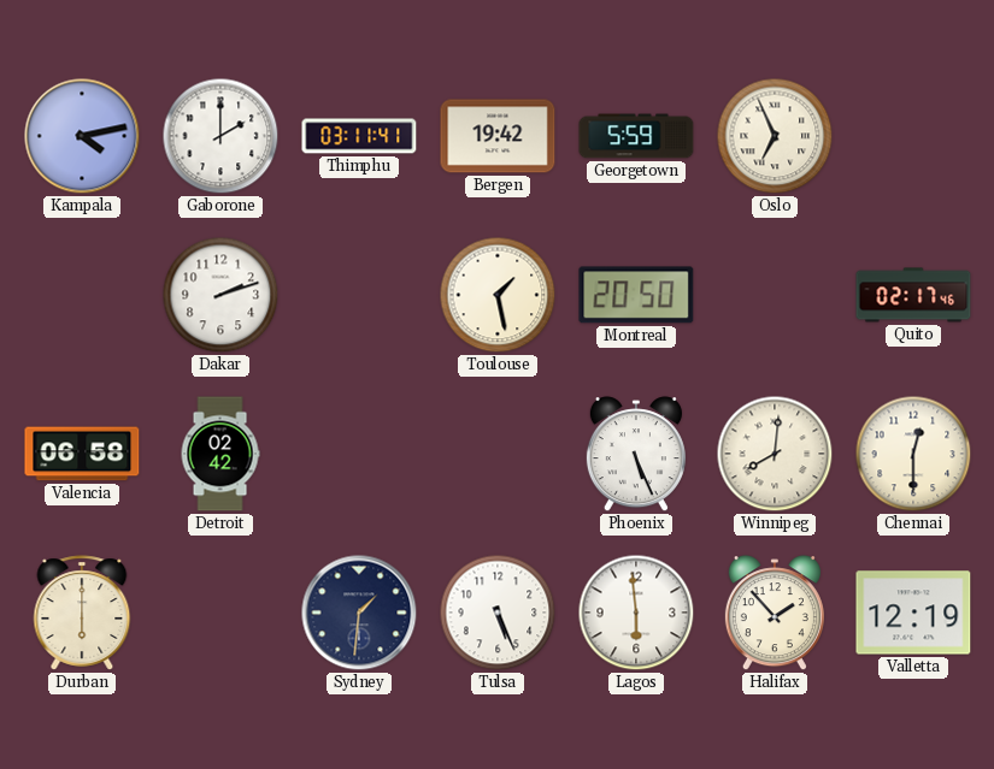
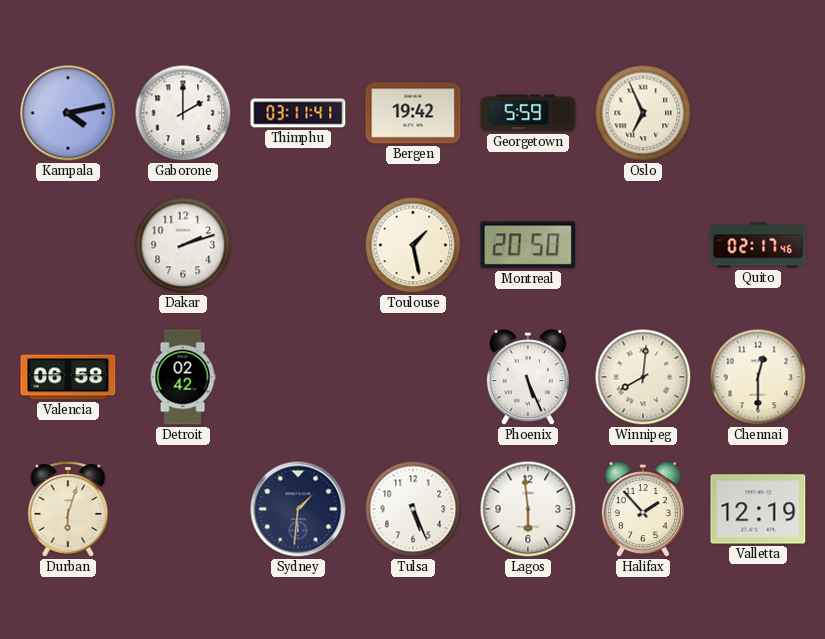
Durban: 6:00 -> 6:03 (68, 509)
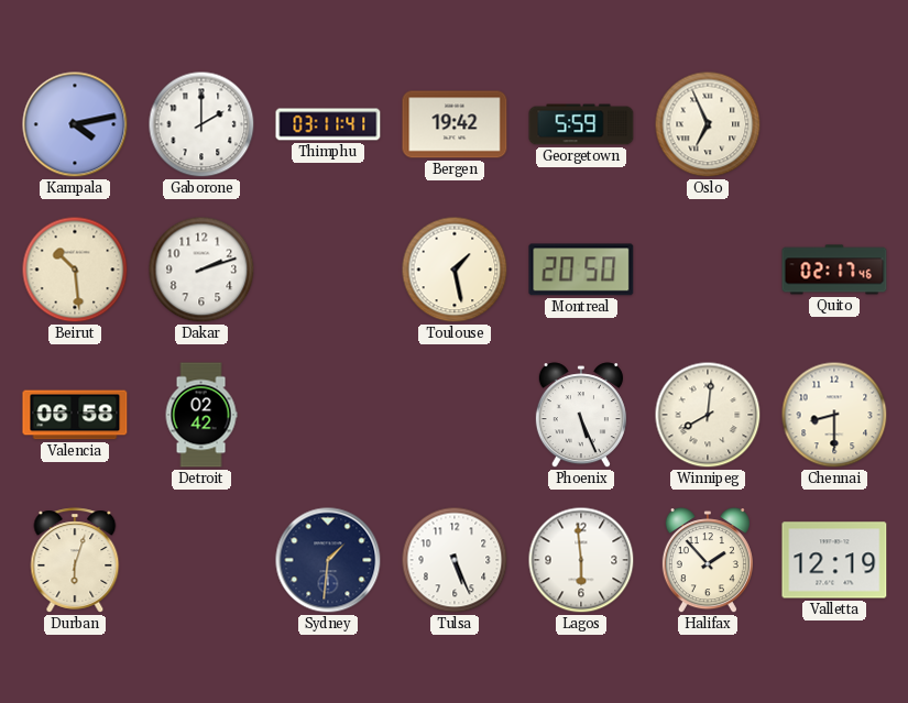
Beirut: none -> 10:29 (75, 270)
Chennai: 12:30 -> 8:30 (834, 415)
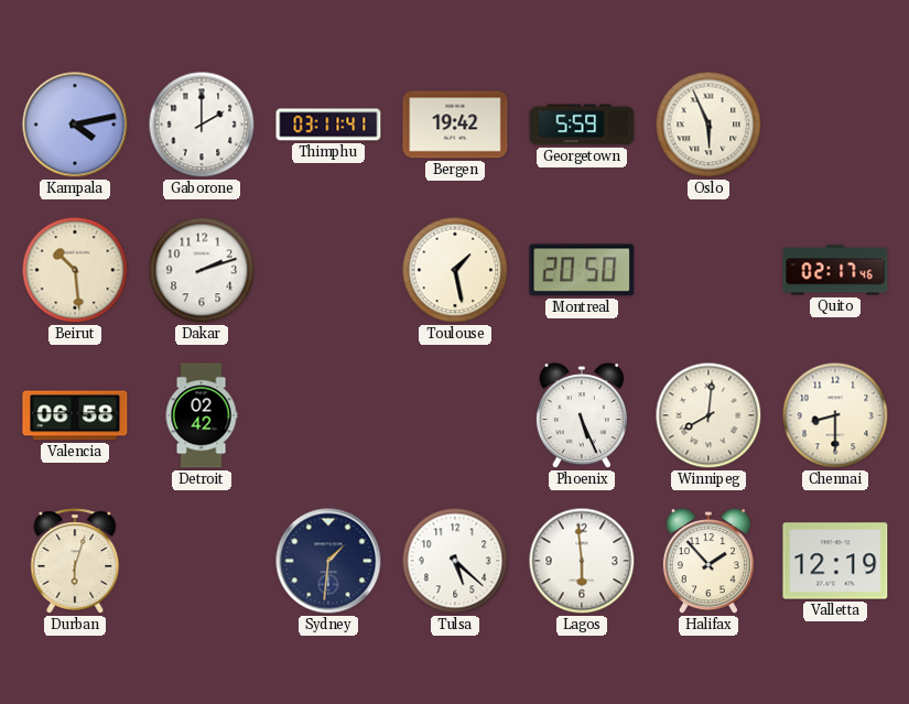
Oslo: 6:56 -> 5:56 (708, 124)
Tulsa: 5:26 -> 5:22 (455, 561)
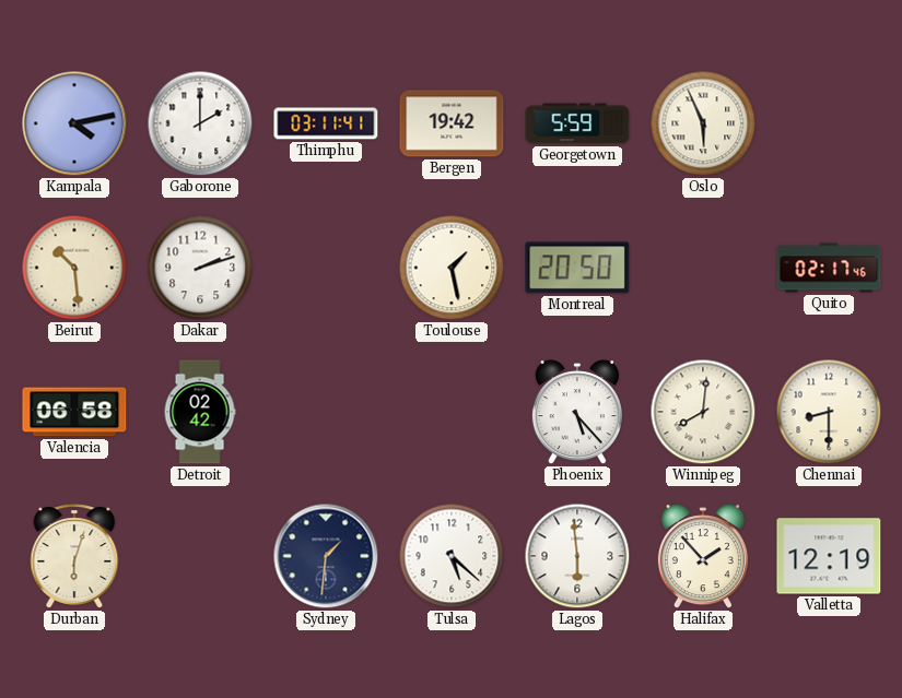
Phoenix: 5:26 -> 5:23 (577, 413)
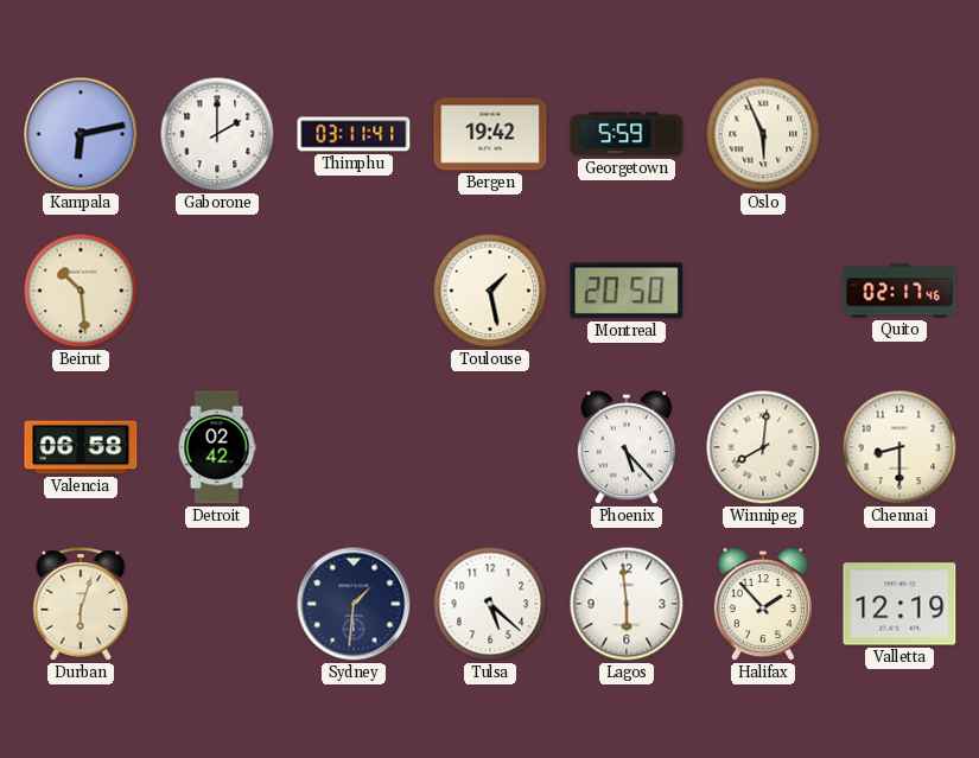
Kampala: 4:13 -> 6:13 (81, 134)
Dakar: 2:12 -> none (200, 268)
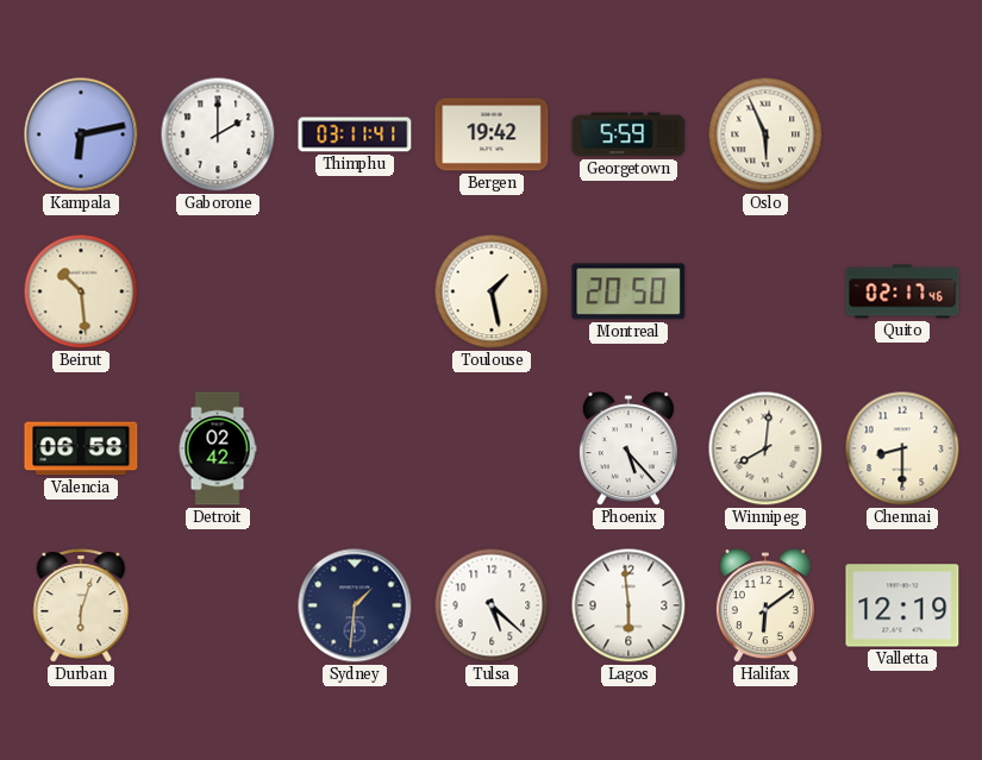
Halifax: 1:53 -> 6:09 (765, 607)
